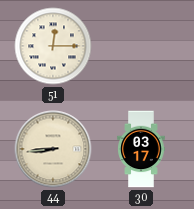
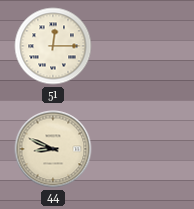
44: 8:44 -> 8:49 (53, 149)
30: 03:17 -> none (141, 149)
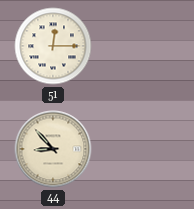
44: 8:49 -> 8:53 (53, 149)
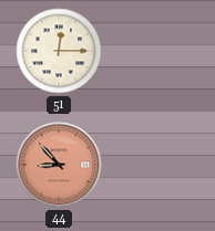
44 dial: cream -> salmon (59, 165)
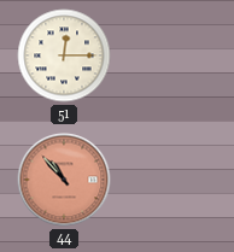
44: 8:53 -> 10:53 (64, 180)
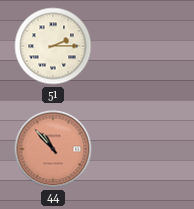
51: 12:15 -> 2:15 (53, 46)
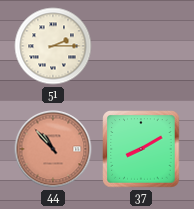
37: none -> 8:10 (141, 149)
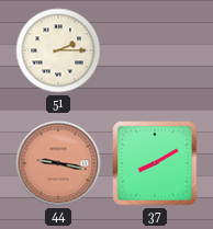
44: 10:53 -> 9:17 (58, 163)
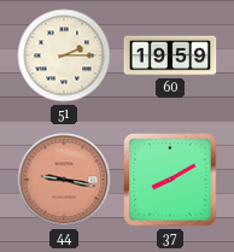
60: none -> 19:59 (170, 55)
